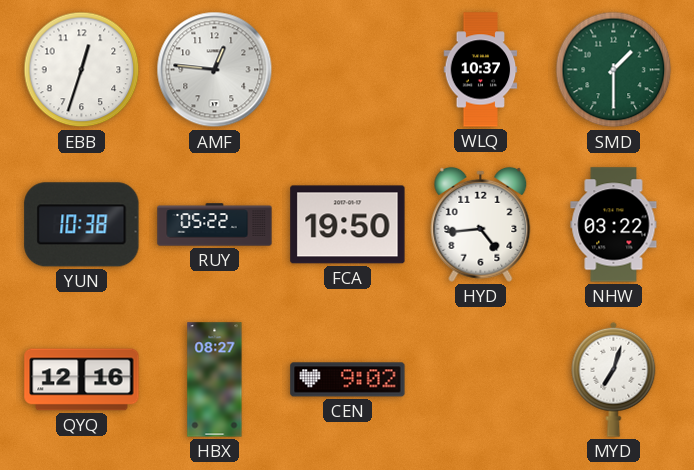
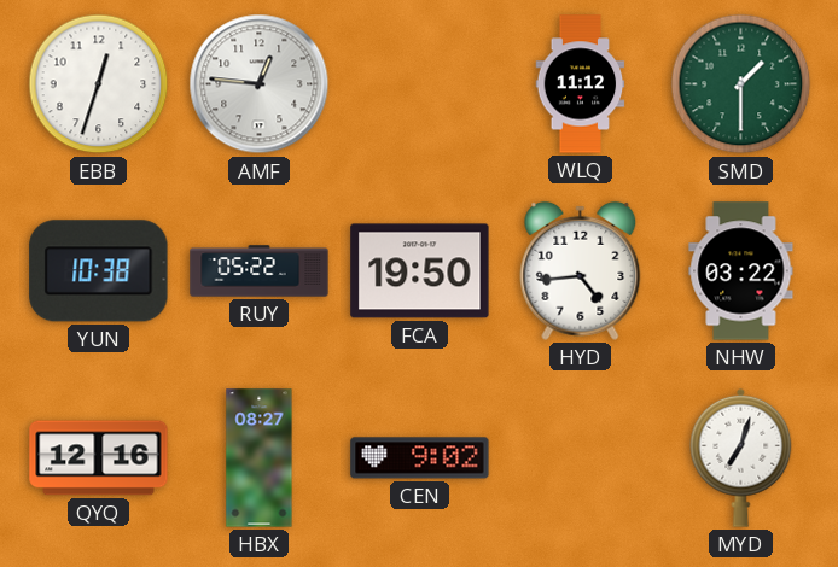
WLQ: 10:37 -> 11:12 (581, 84)
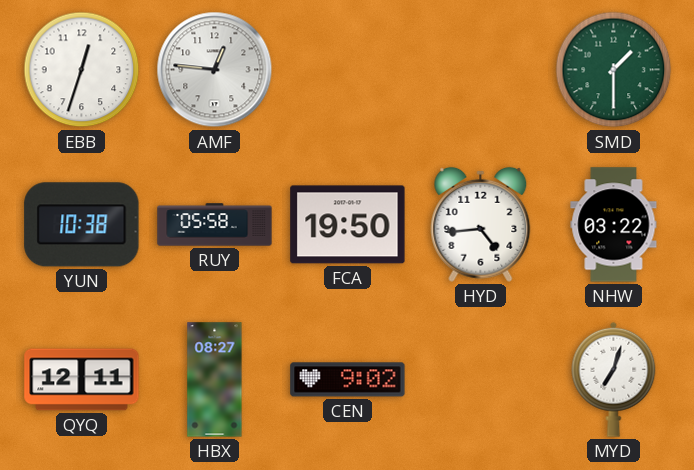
WLQ: 11:12 -> none (581, 84)
RUY: 05:22 -> 05:58 (215, 225)
QYQ: 12:16 -> 12:11 (82, 380)
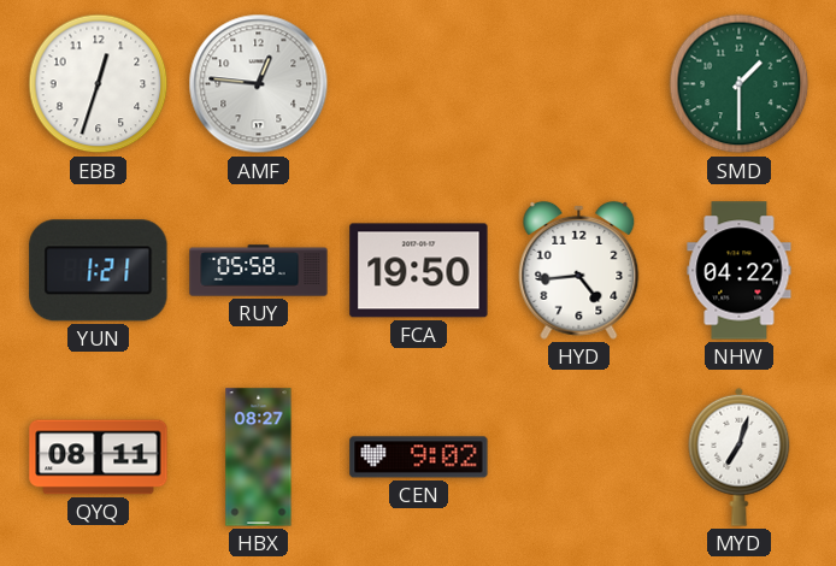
YUN: 10:38 -> 1:21 (99, 271)
NHW: 03:22 -> 04:22 (740, 271)
QYQ: 12:11 -> 08:11 (99, 458)
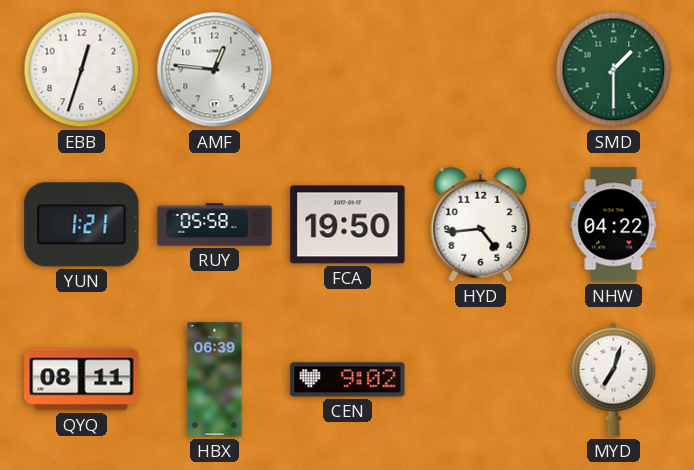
HBX: 08:27 -> 06:39 (215, 380)
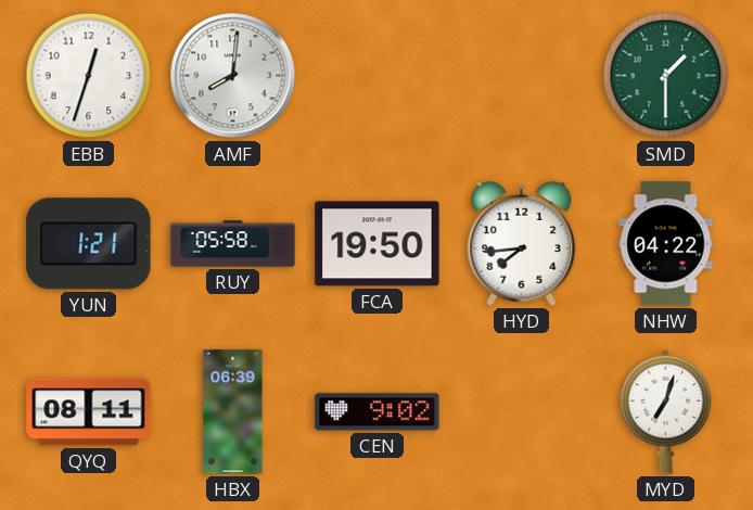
AMF: 12:46 -> 8:01 (233, 76)
HYD: 4:44 -> 7:44 (522, 243)
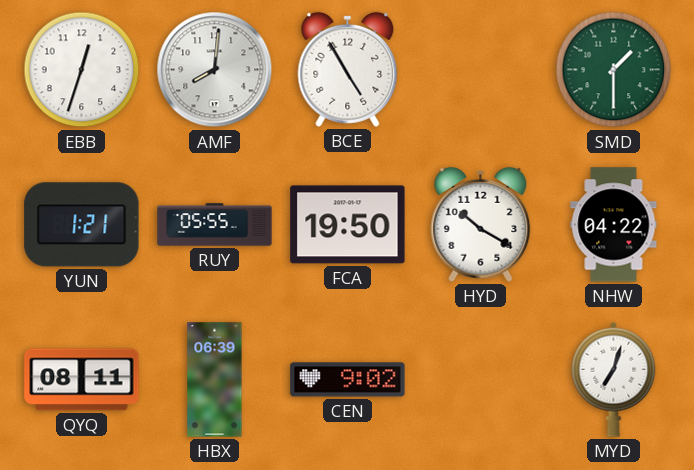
BCE: none -> 4:55 (348, 69)
RUY: 05:58 -> 05:55 (215, 225)
HYD: 7:44 -> 10:20 (481, 224)
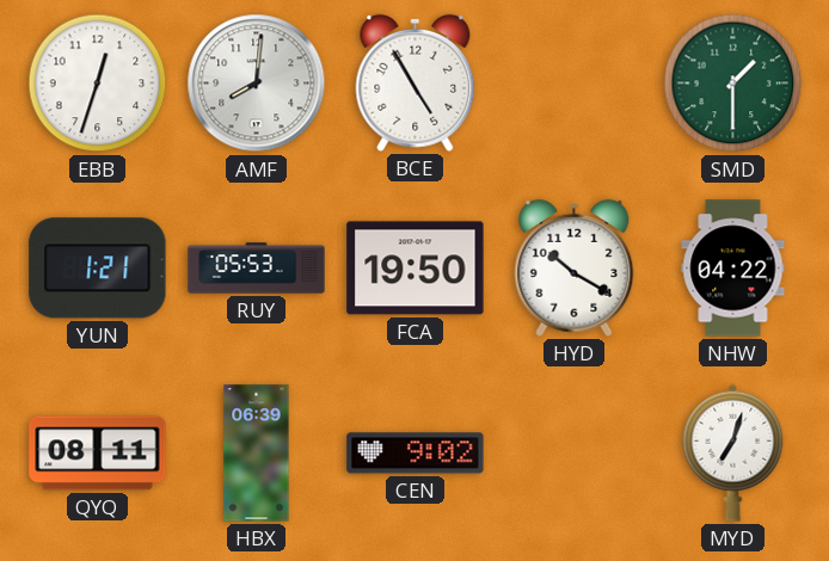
RUY: 05:55 -> 05:53 (257, 269)
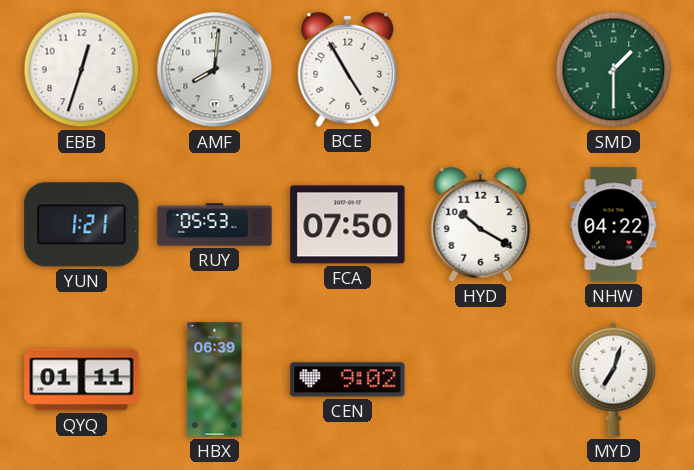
FCA: 19:50 -> 07:50 (348, 225)
QYQ: 08:11 -> 01:11 (82, 380)
